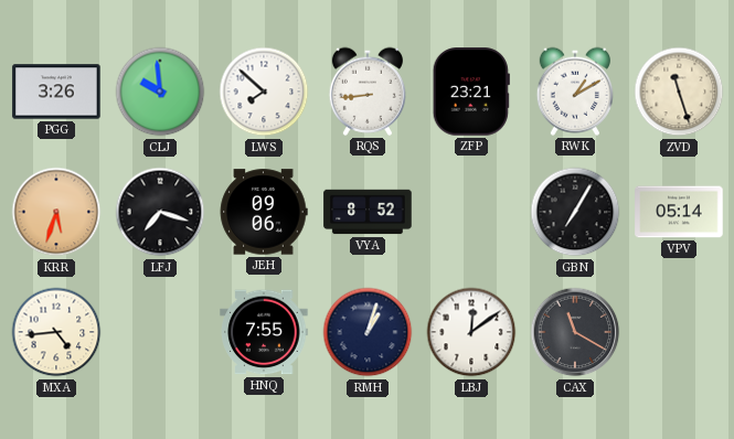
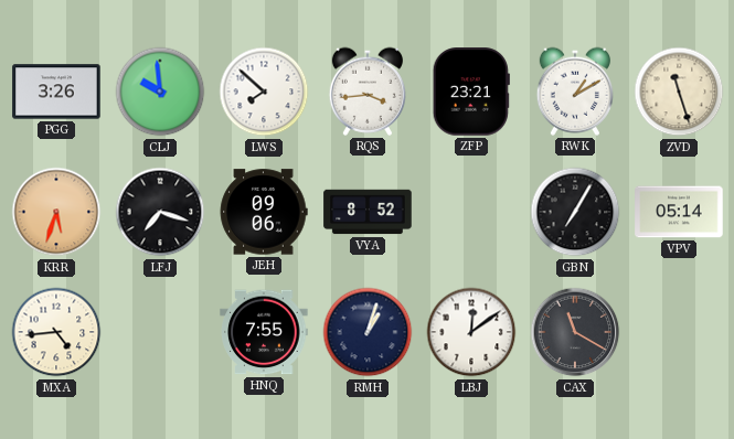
RQS: 8:44 -> 3:44 (366, 92)
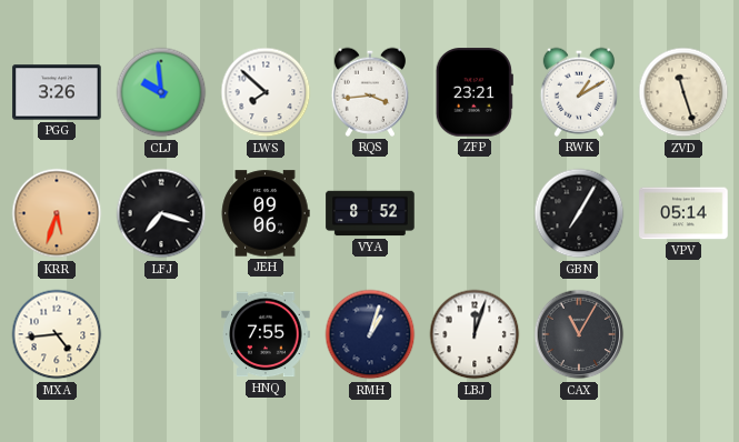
LBJ: 12:09 -> 12:03 (475, 334)
CAX: 11:20 -> 11:05 (579, 334)
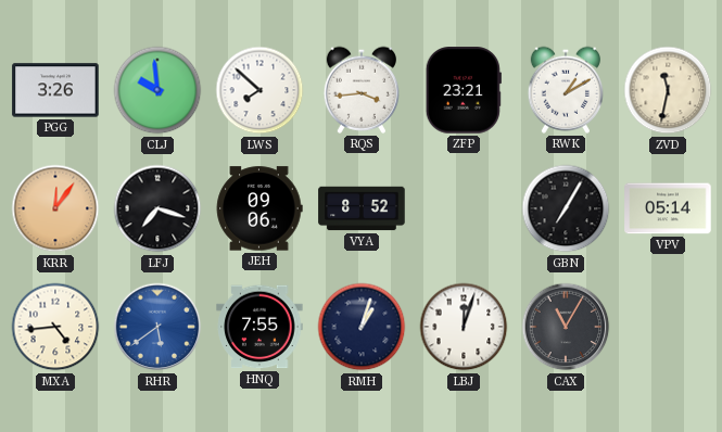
ZVD: 11:27 -> 11:32 (668, 90)
KRR: 5:33 -> 12:06 (55, 208)
RHR: none -> 5:39 (157, 327)
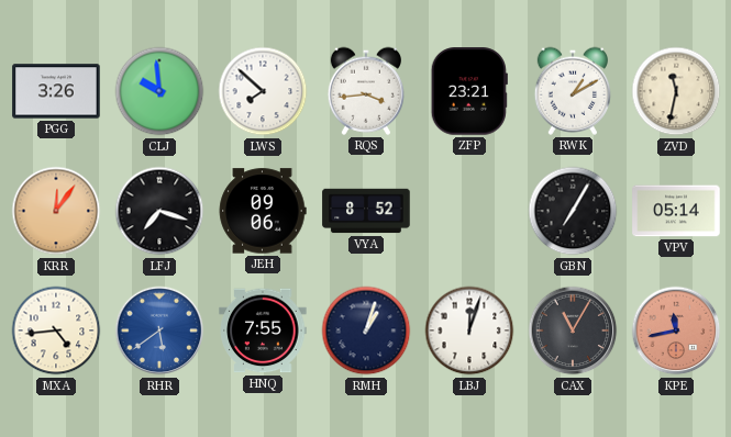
KPE: none -> 11:43 (676, 330)
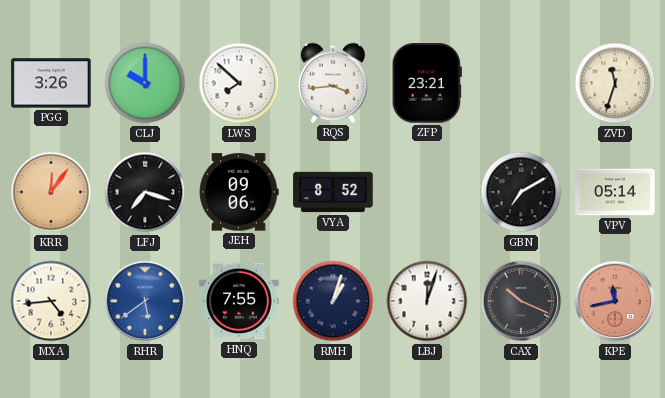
CLJ: 9:59 -> 10:00 (145, 83)
RWK: 1:10 -> none (572, 91)
ZVD: 11:32 -> 11:33 (615, 83)
GBN: 7:05 -> 7:10 (521, 192)
CAX: 11:05 -> 10:19 (521, 301)
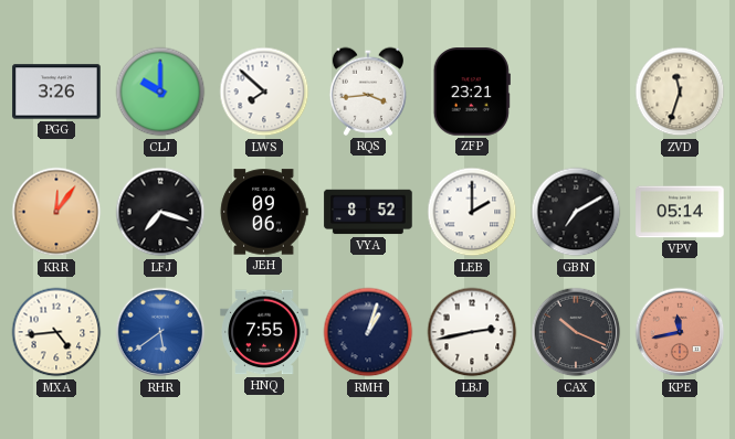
LEB: none -> 2:00 (472, 212)
LBJ: 12:03 -> 2:43 (472, 332)
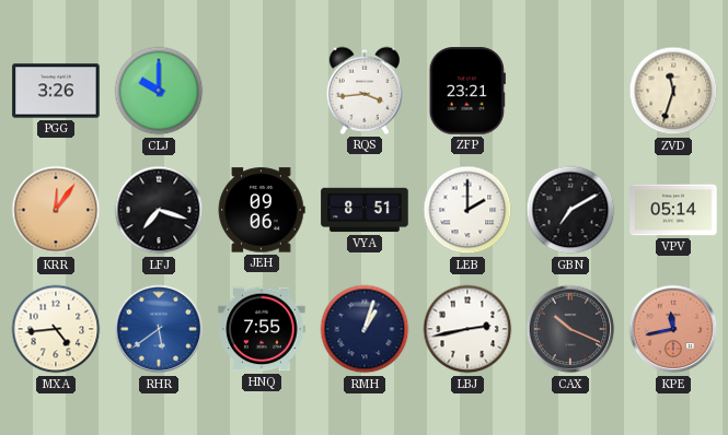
LWS: 7:52 -> none (264, 92)
VYA: 8:52 -> 8:51 (365, 210)
